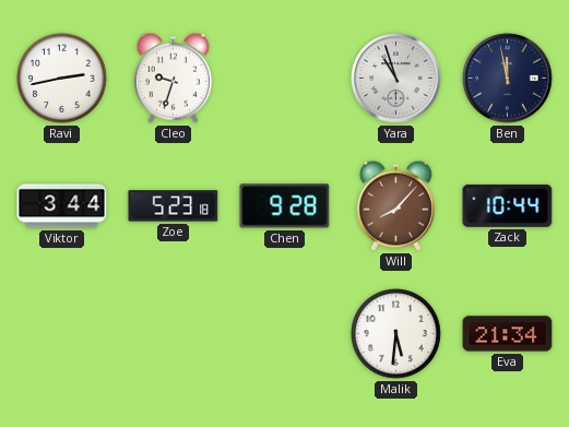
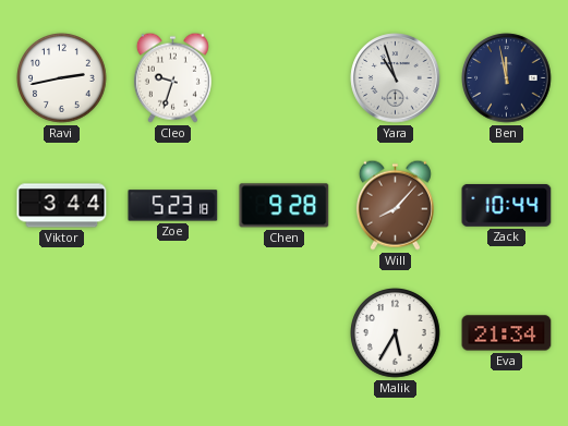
Malik: 5:31 -> 5:35 (396, 333)
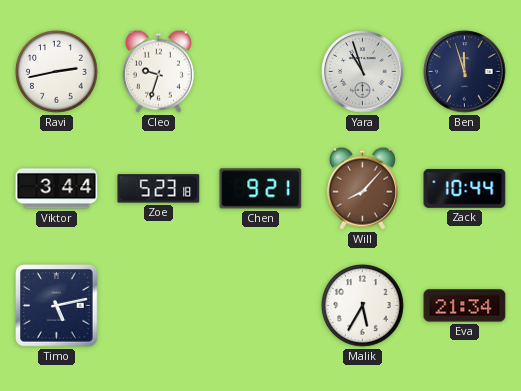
Ben: 11:58 -> 11:57 (465, 72)
Chen: 9:28 -> 9:21 (261, 189)
Timo: none -> 5:13 (57, 306)
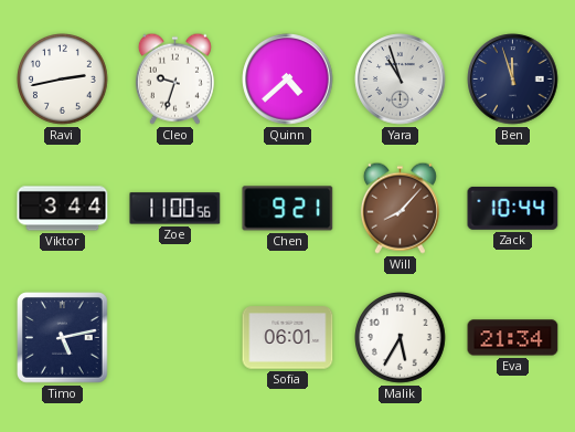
Quinn: none -> 4:38 (288, 80)
Zoe: 5:23 -> 11:00 (175, 209)
Sofia: none -> 06:01 (288, 338)
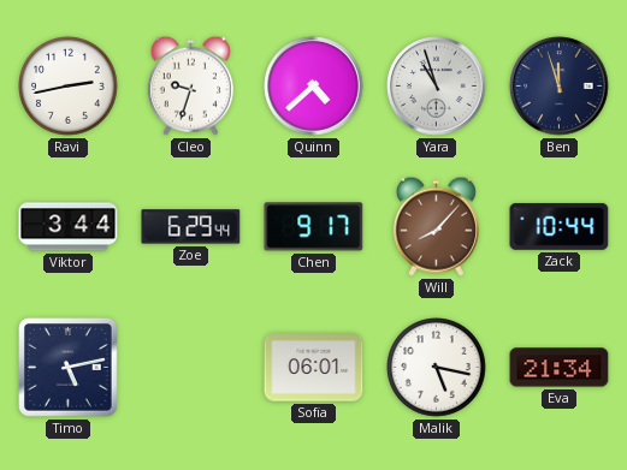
Zoe: 11:00 -> 6:29 (191, 227)
Chen: 9:21 -> 9:17 (314, 227)
Malik: 5:35 -> 5:17 (437, 368)
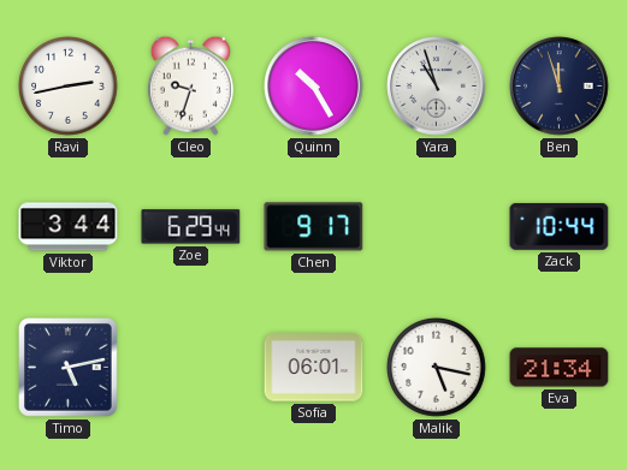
Quinn: 4:38 -> 10:25 (314, 87)
Will: 8:07 -> none (436, 226)
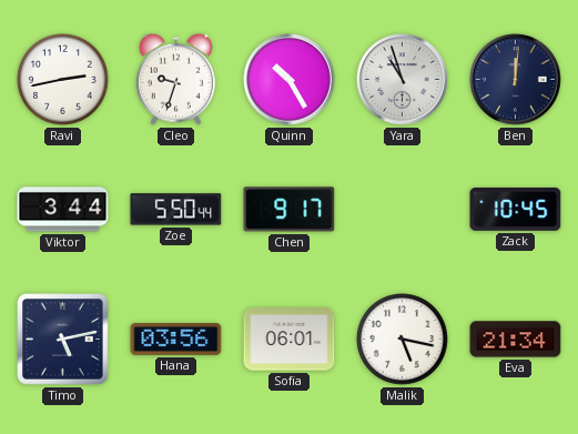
Ben: 11:57 -> 12:01 (516, 80)
Zoe: 6:29 -> 5:50 (176, 210)
Zack: 10:44 -> 10:45 (516, 209)
Hana: none -> 03:56 (176, 340)
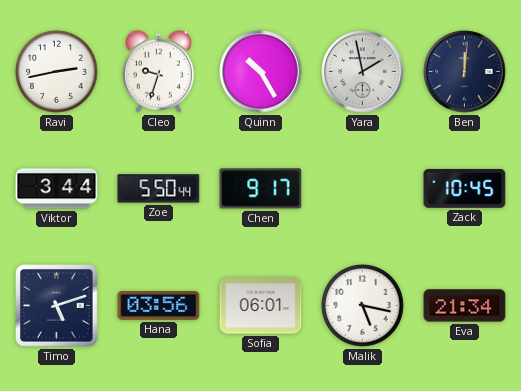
Yara: 10:57 -> 1:58 (363, 72)
Timo: 5:13 -> 5:12 (57, 306)
